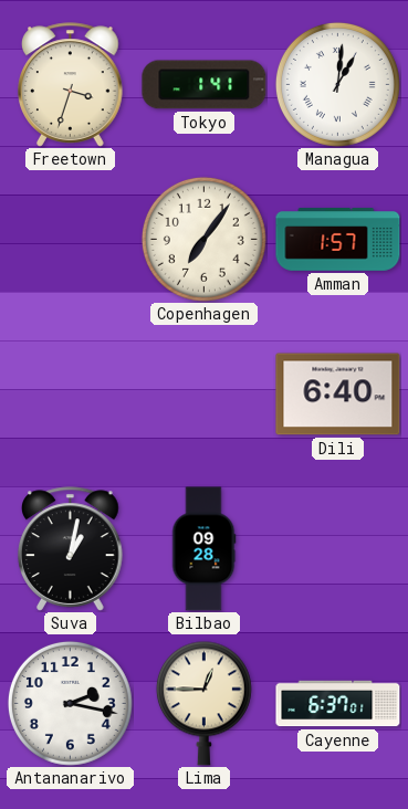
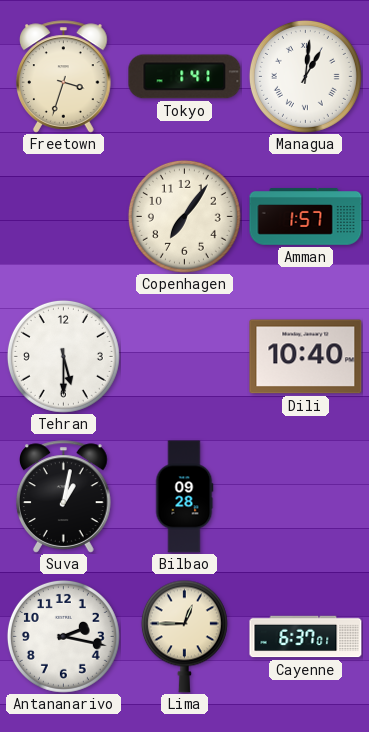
Tehran: none -> 5:30 (63, 356)
Dili: 6:40 -> 10:40 (306, 357)
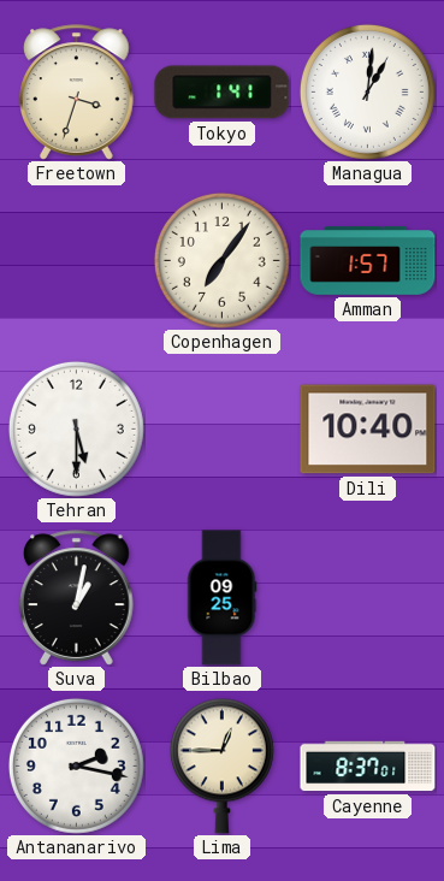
Bilbao: 09:28 -> 09:25 (221, 598)
Cayenne: 6:37 -> 8:37 (368, 767)
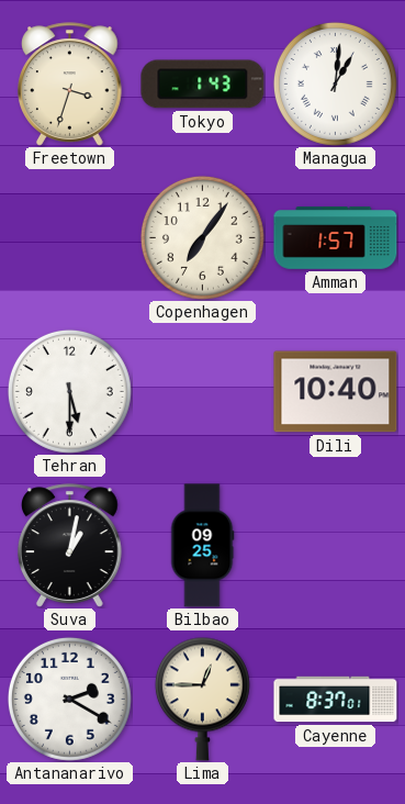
Tokyo: 1:41 -> 1:43 (203, 85)
Antananarivo: 2:17 -> 2:20 (69, 699)
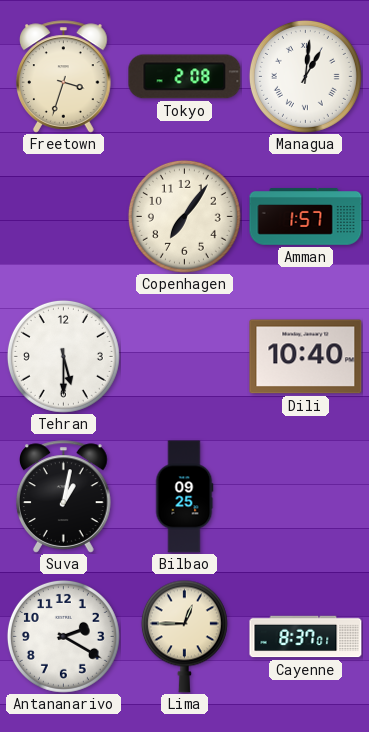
Tokyo: 1:43 -> 2:08 (185, 77)
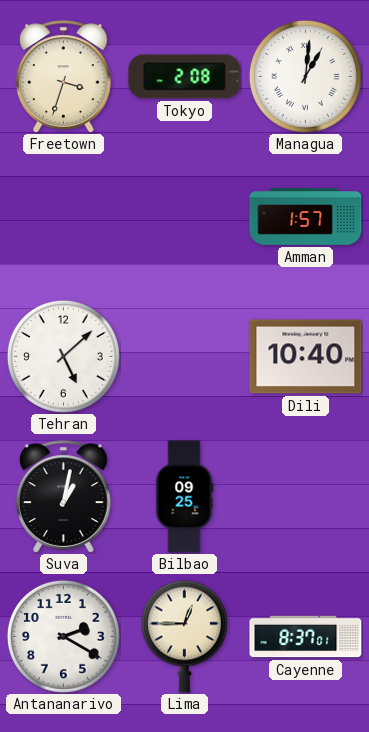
Copenhagen: 7:06 -> none (184, 216)
Tehran: 5:30 -> 5:08 (63, 356)
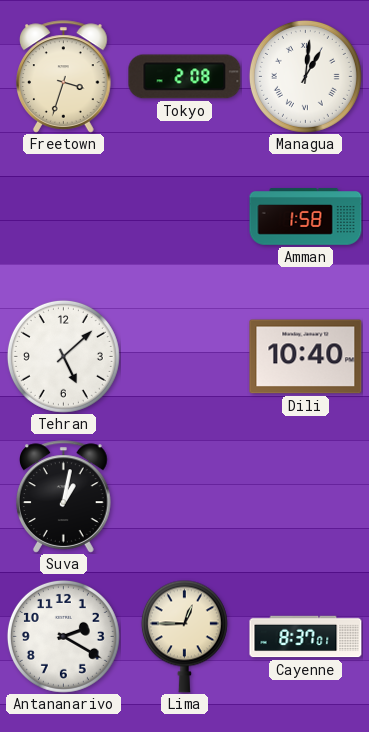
Amman: 1:57 -> 1:58 (306, 217)
Bilbao: 09:25 -> none (184, 497)
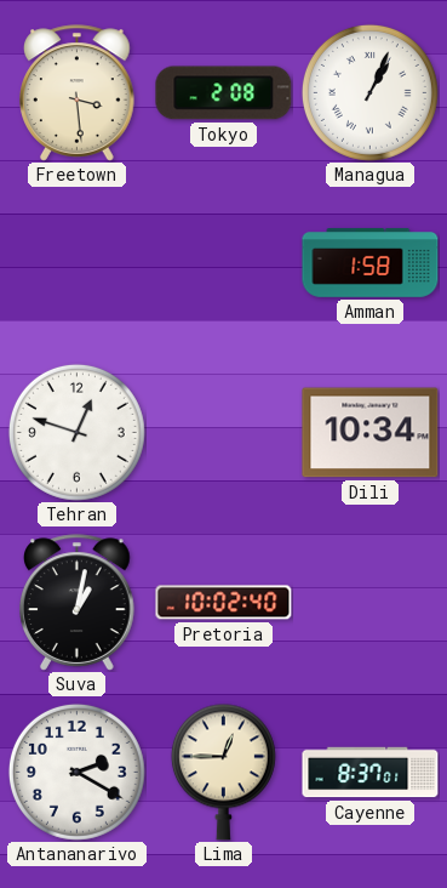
Freetown: 3:33 -> 3:29 (78, 93)
Managua: 1:01 -> 1:04 (369, 92)
Tehran: 5:08 -> 12:48 (76, 432)
Dili: 10:40 -> 10:34 (371, 433)
Pretoria: none -> 10:02 (224, 603)
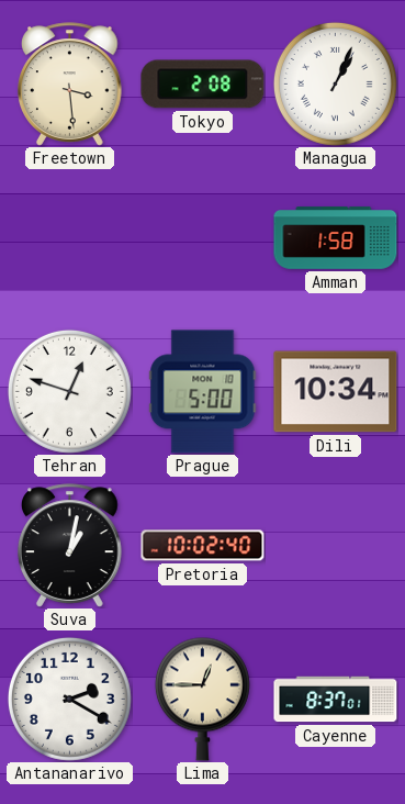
Prague: none -> 5:00 (203, 392)
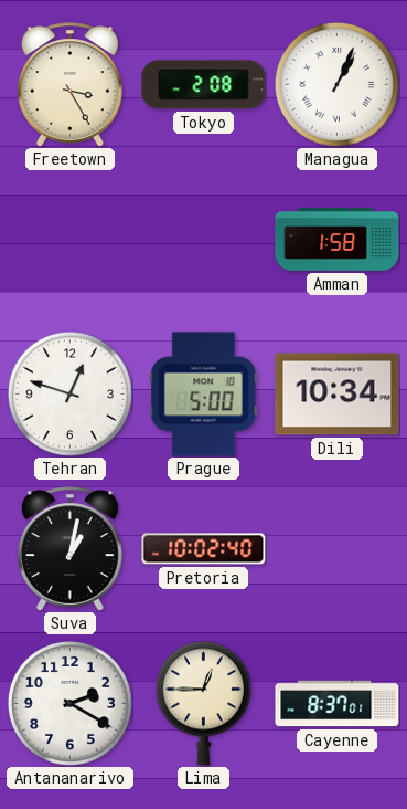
Freetown: 3:29 -> 3:25 (71, 85)
